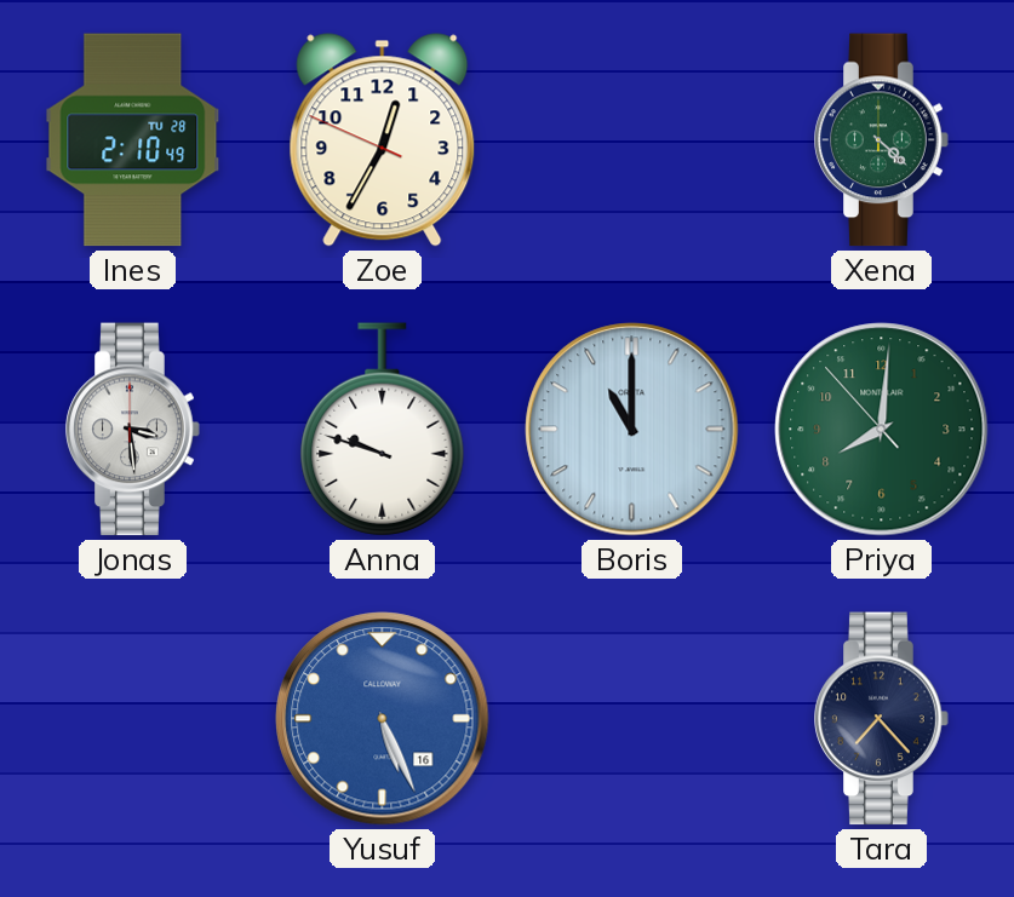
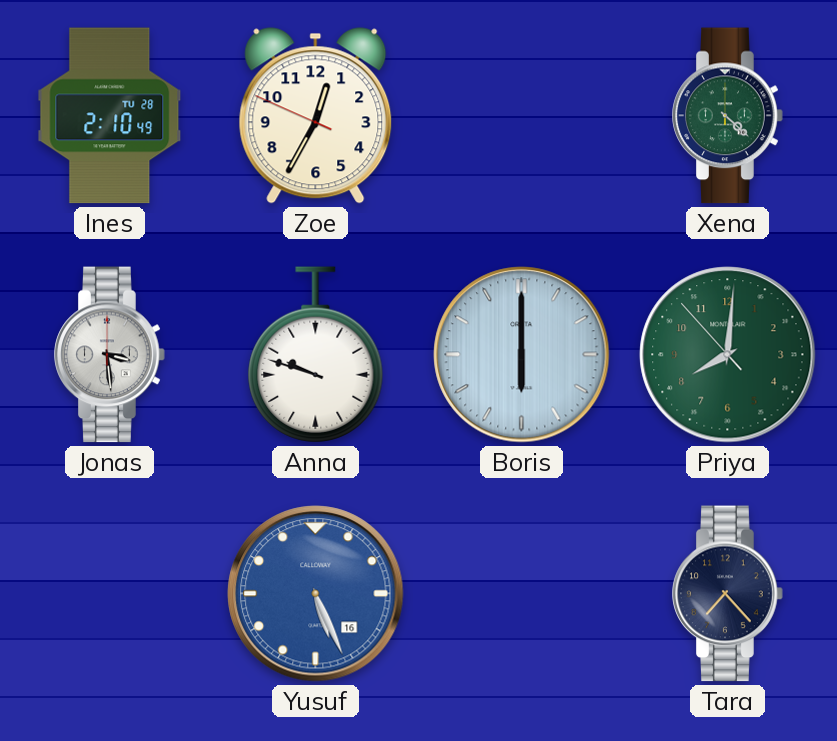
Boris: 11:00 -> 6:00 (522, 355)
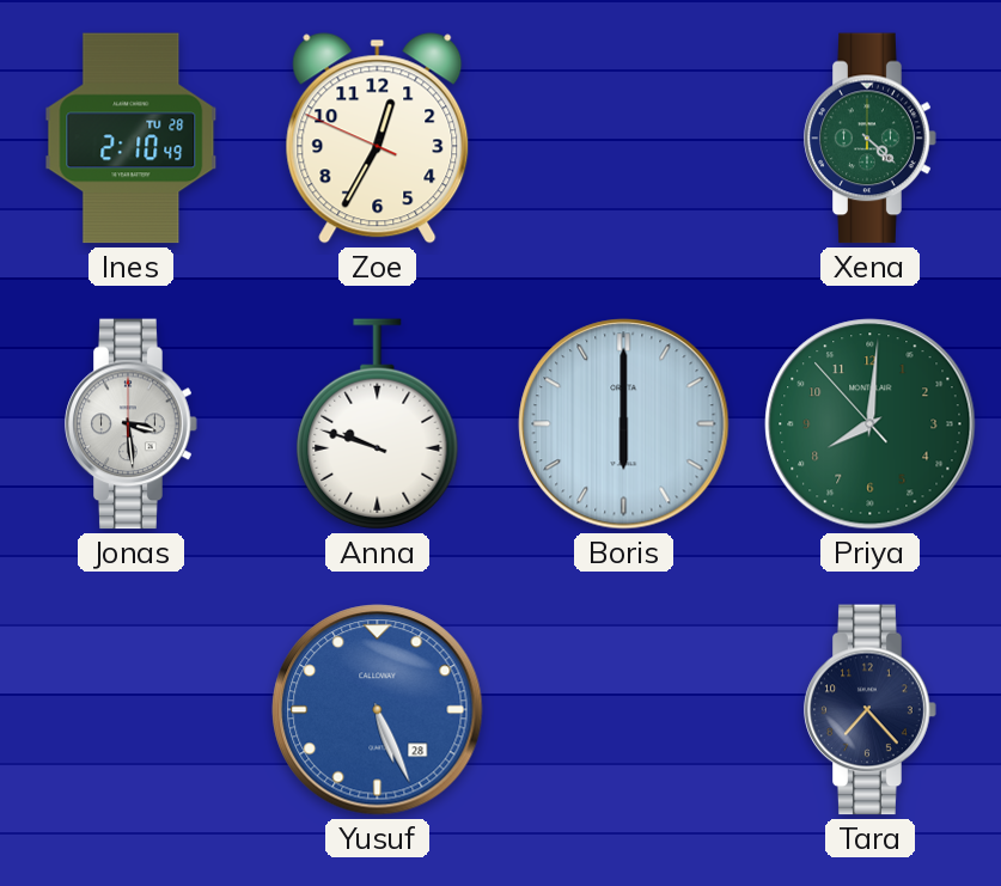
Yusuf date: 16 -> 28 (378, 710)
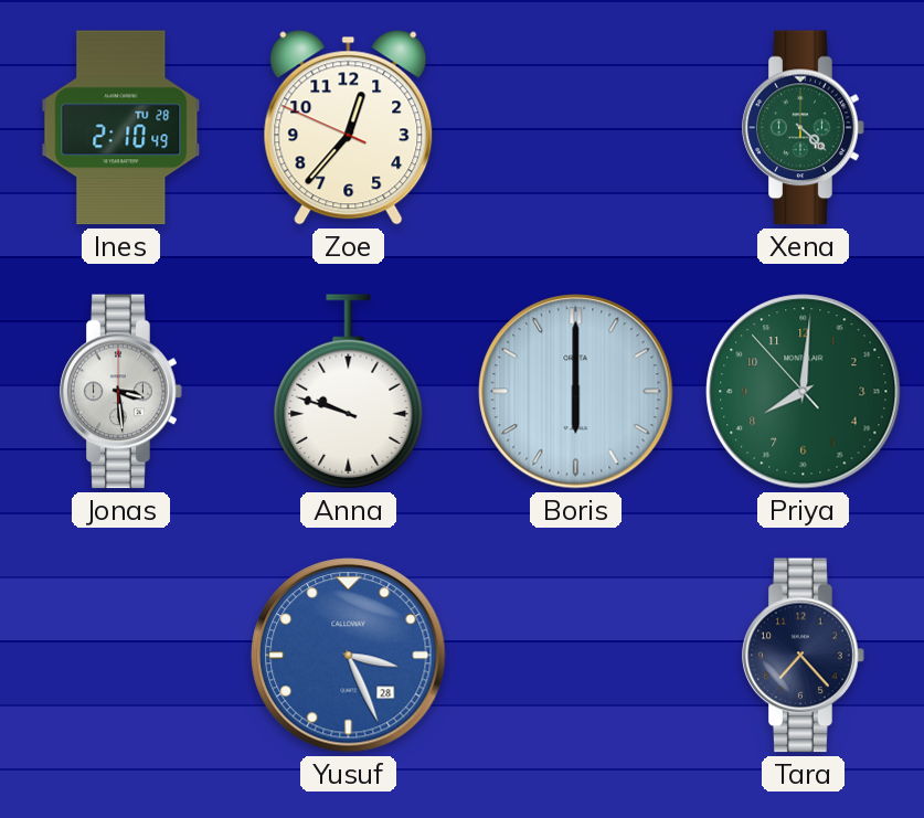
Zoe: 12:34 -> 12:36 (349, 128)
Yusuf: 5:26 -> 3:26 (349, 656)
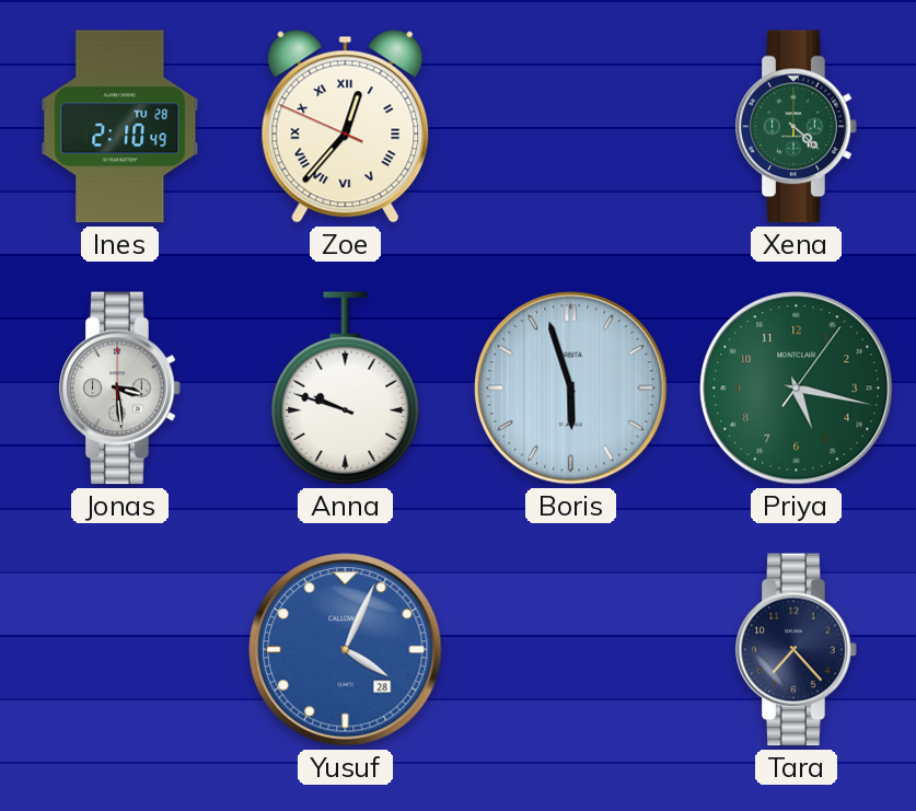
Zoe numerals: Arabic -> Roman (346, 127)
Boris: 6:00 -> 5:57 (571, 389)
Priya: 8:00 -> 5:17 (797, 389)
Yusuf: 3:26 -> 4:04 (346, 650)
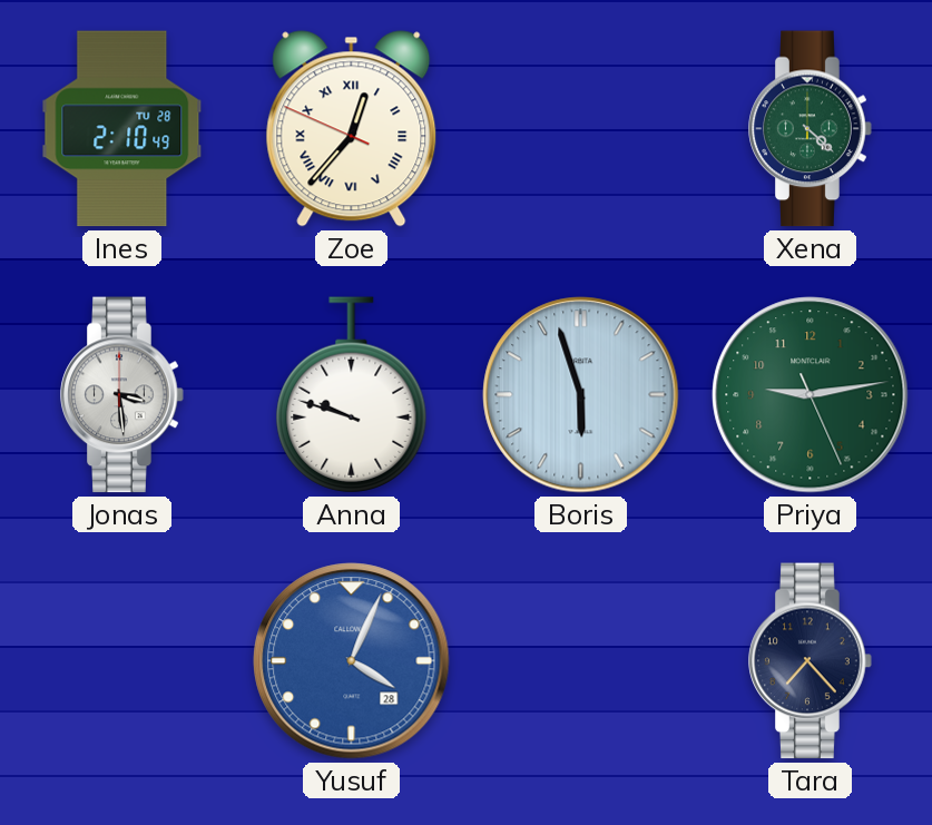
Priya: 5:17 -> 9:13 (811, 395)
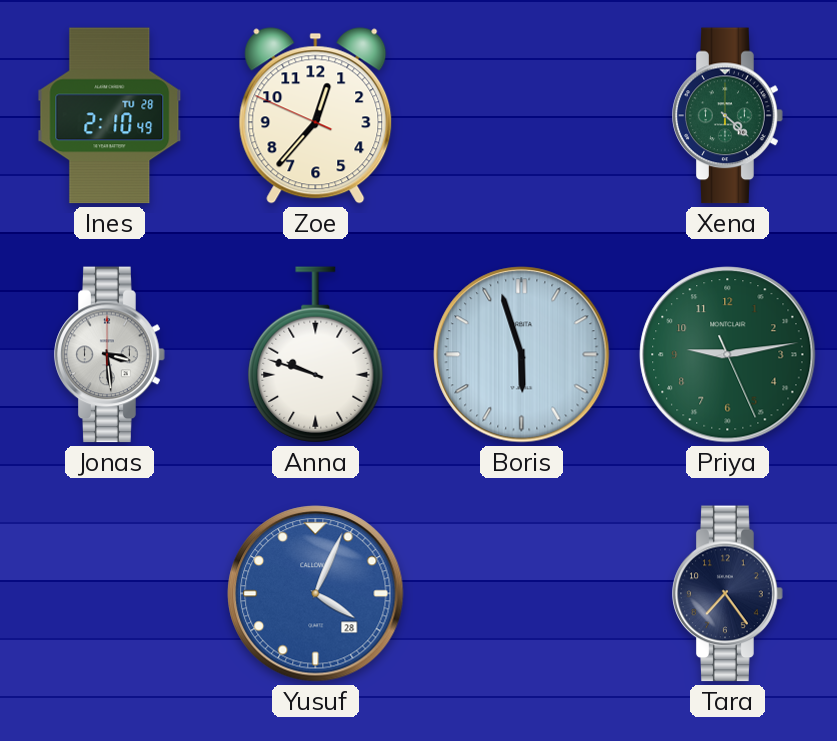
Zoe numerals: Roman -> Arabic (316, 116)
Tara: 7:23 -> 7:24 (728, 594)
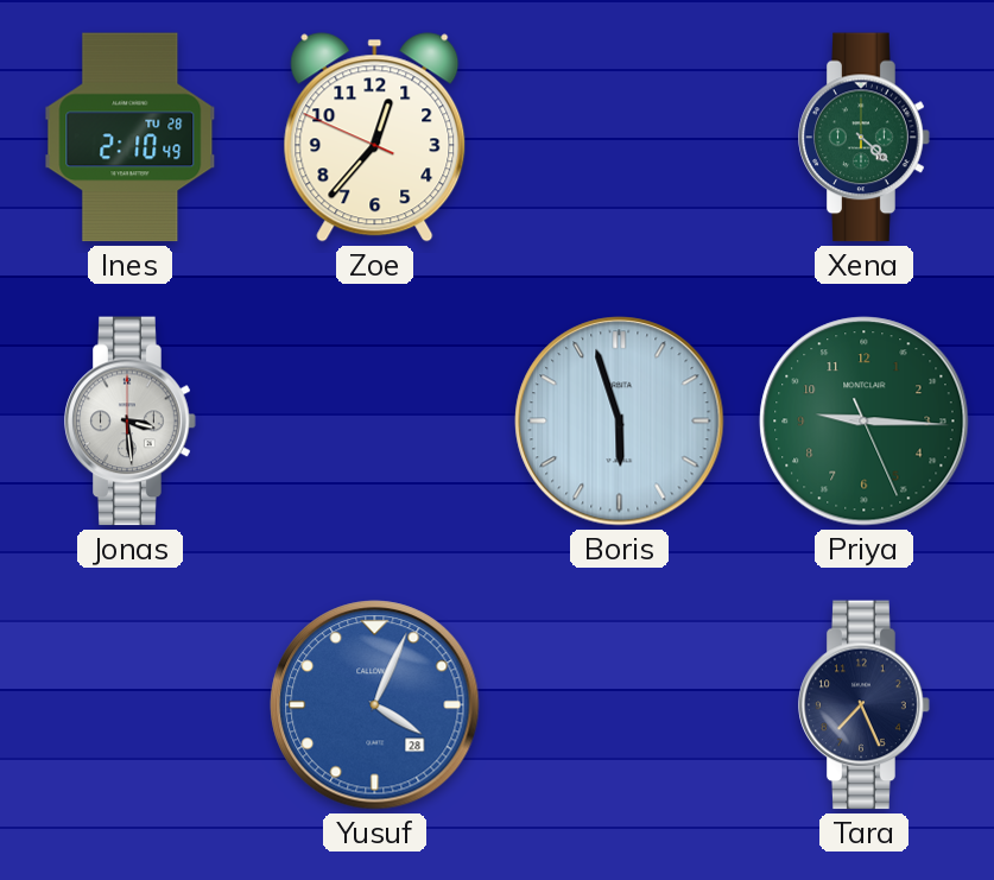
Anna: 9:48 -> none (316, 355)
Priya: 9:13 -> 9:15 (865, 422)
Tara: 7:24 -> 7:26 (865, 705)
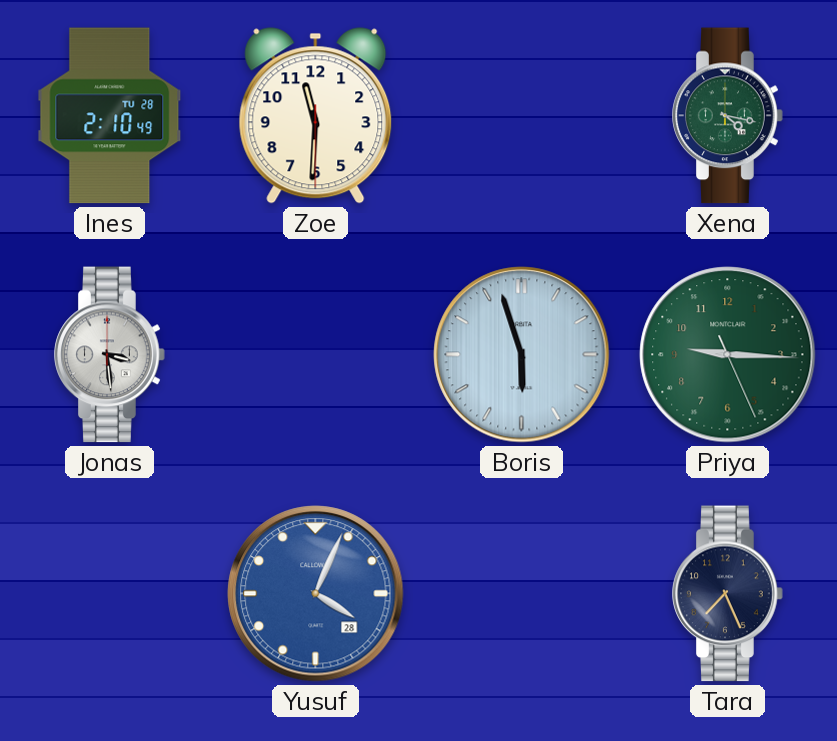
Zoe: 12:36 -> 11:30 (316, 116)
Xena: 4:22 -> 4:17 (728, 116)
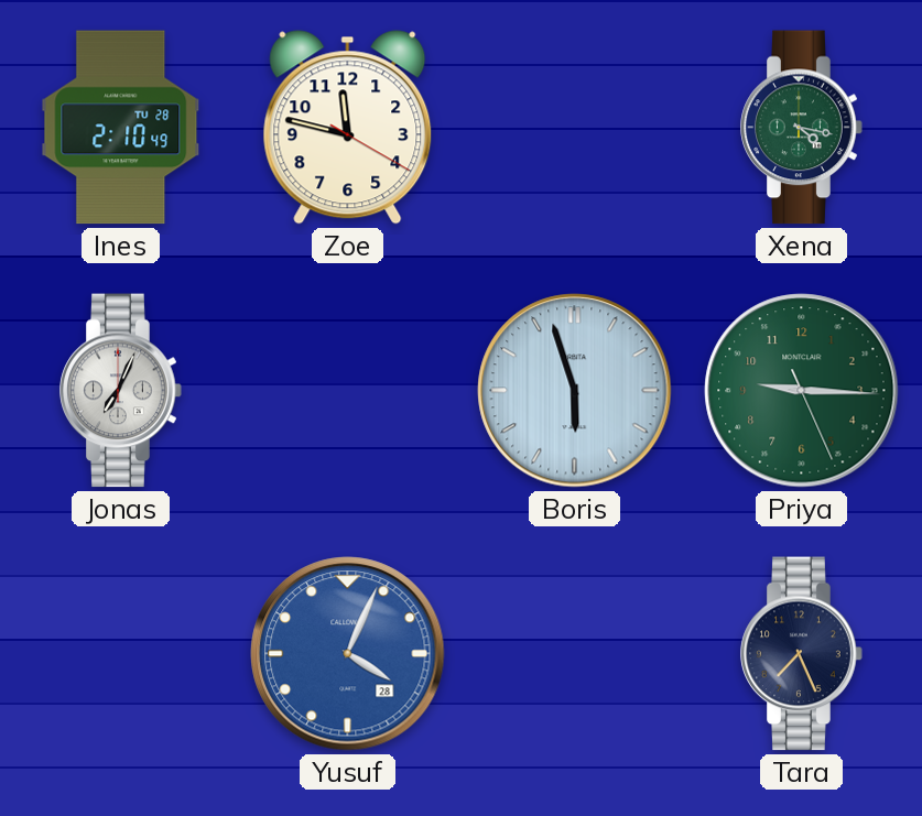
Zoe: 11:30 -> 11:47 (348, 128)
Jonas: 3:29 -> 7:04 (121, 391)
